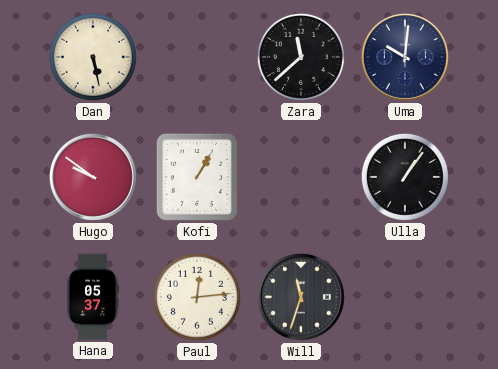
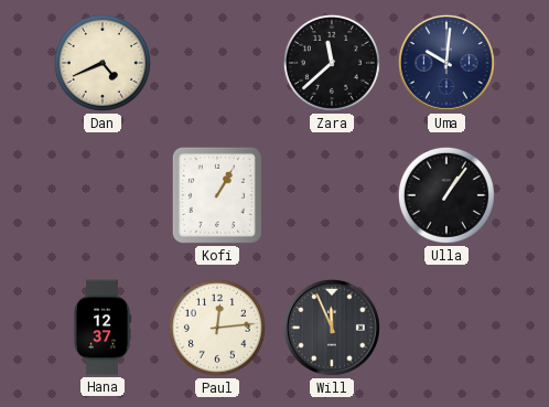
Dan: 5:28 -> 4:41 (103, 63)
Hugo: 9:51 -> none (93, 177)
Hana: 05:37 -> 12:37 (101, 328)
Will: 11:33 -> 11:56 (332, 328)
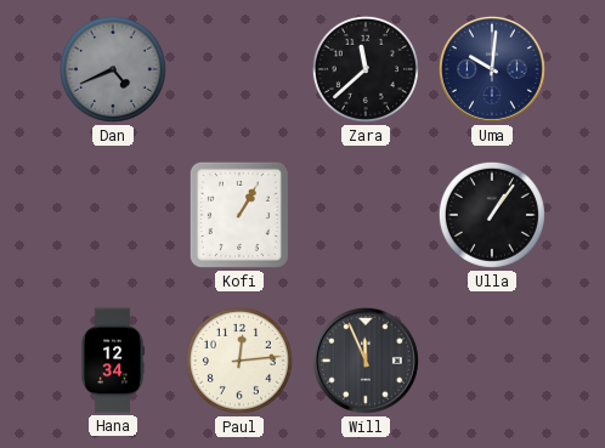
Dan dial: cream -> grey (113, 69)
Hana: 12:37 -> 12:34 (112, 361)
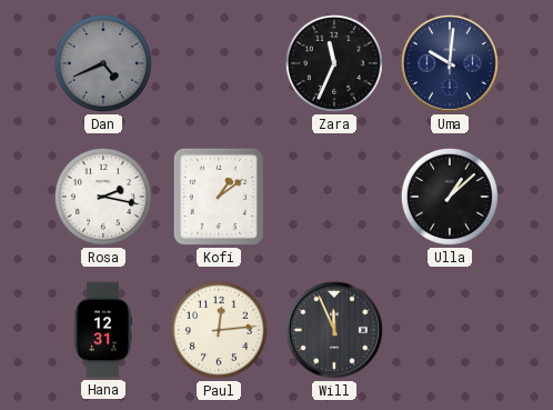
Zara: 11:38 -> 11:34 (334, 63)
Rosa: none -> 2:17 (103, 197)
Kofi: 1:05 -> 1:09 (219, 197)
Ulla: 1:06 -> 1:08 (450, 197)
Hana: 12:34 -> 12:31 (102, 330)
